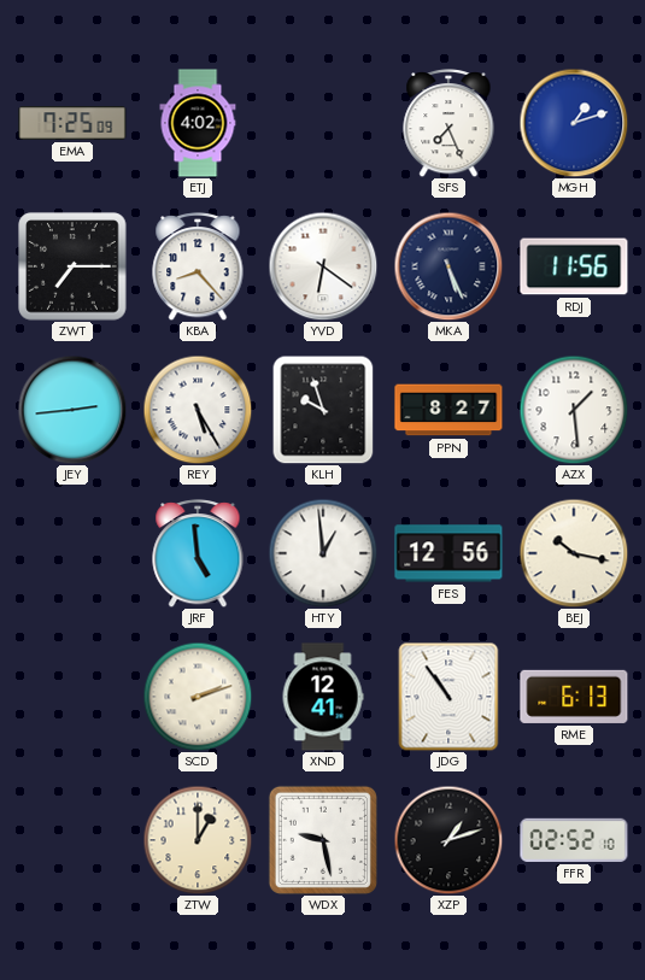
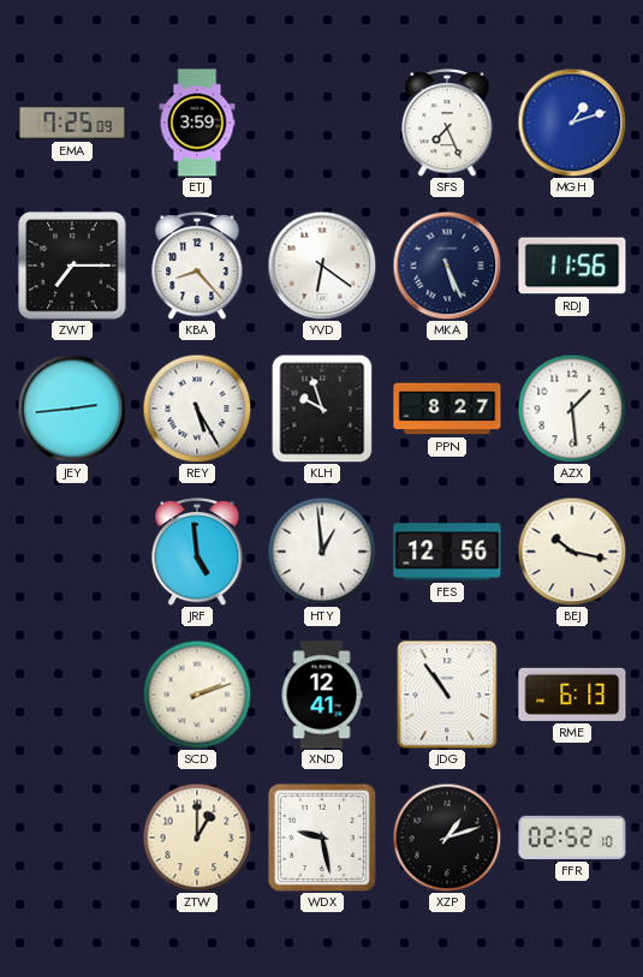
ETJ: 4:02 -> 3:59 (197, 123)
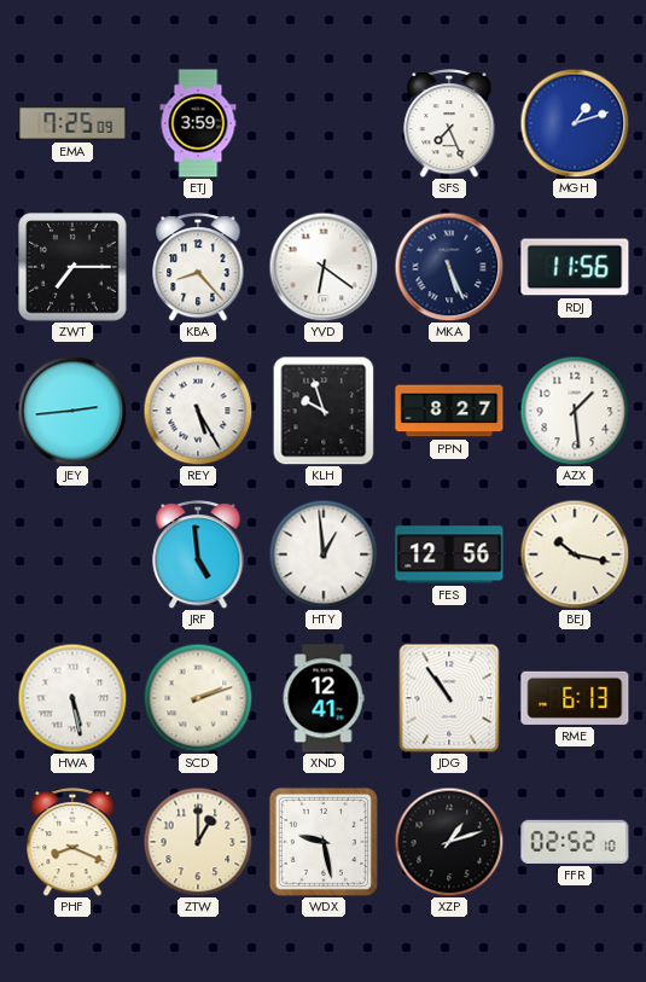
HWA: none -> 5:28 (72, 698)
PHF: none -> 8:19 (72, 843)
